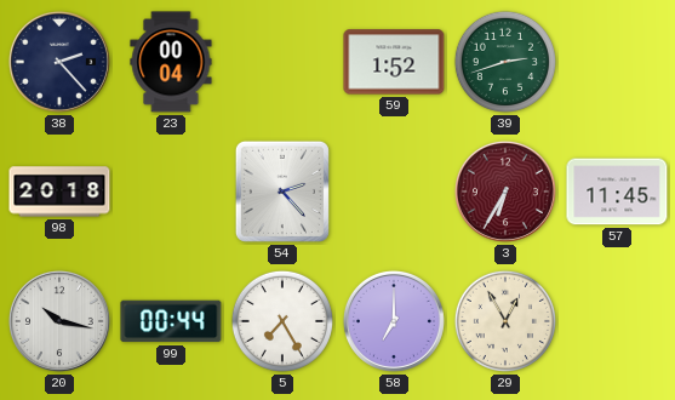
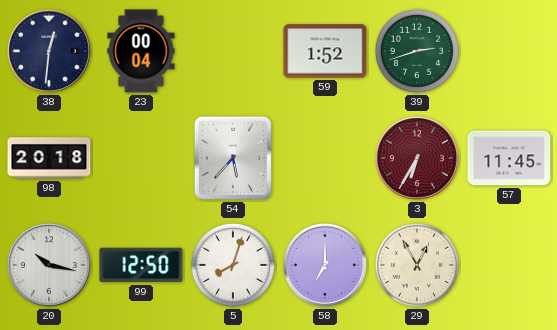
38: 2:23 -> 12:31 (49, 51)
54: 2:23 -> 5:37 (233, 158)
99: 00:44 -> 12:50 (141, 265)
5: 7:25 -> 8:03 (233, 265)
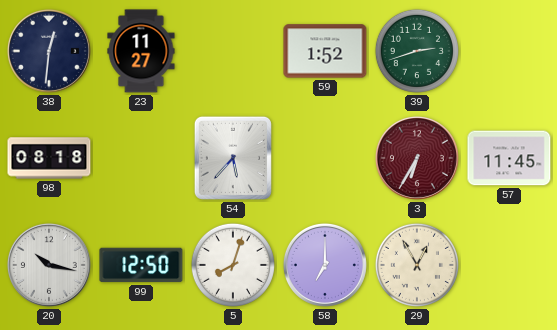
23: 00:04 -> 11:27 (141, 51)
98: 20:18 -> 08:18 (49, 158)
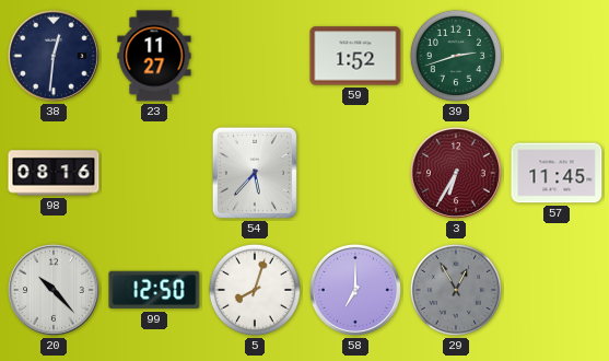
98: 08:18 -> 08:16 (54, 173)
20: 10:17 -> 10:23 (54, 290)
29 dial: cream -> grey (456, 290)
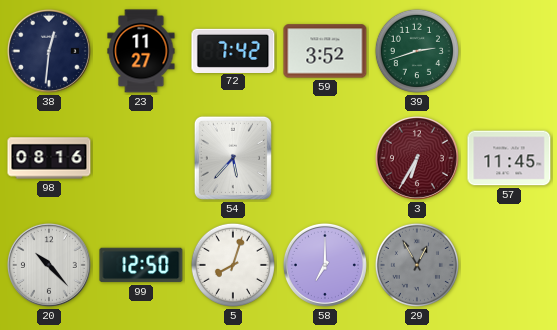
72: none -> 7:42 (233, 50)
59: 1:52 -> 3:52 (325, 51)
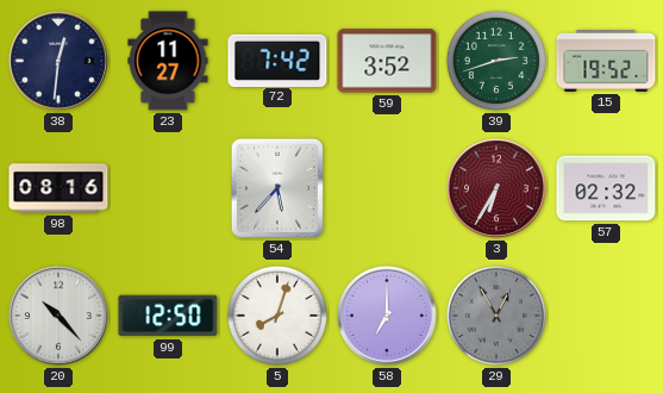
15: none -> 19:52 (606, 62)
57: 11:45 -> 02:32 (606, 188)
